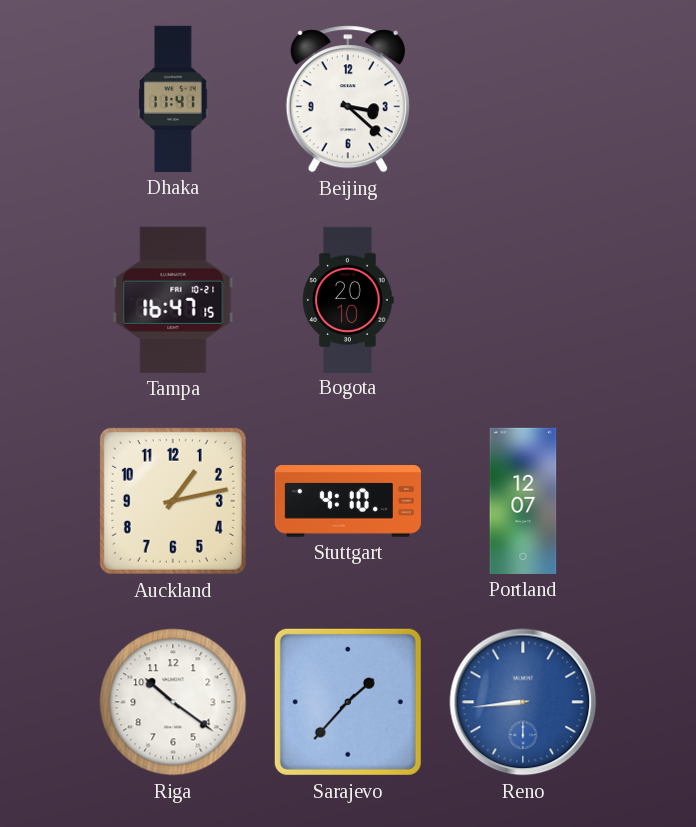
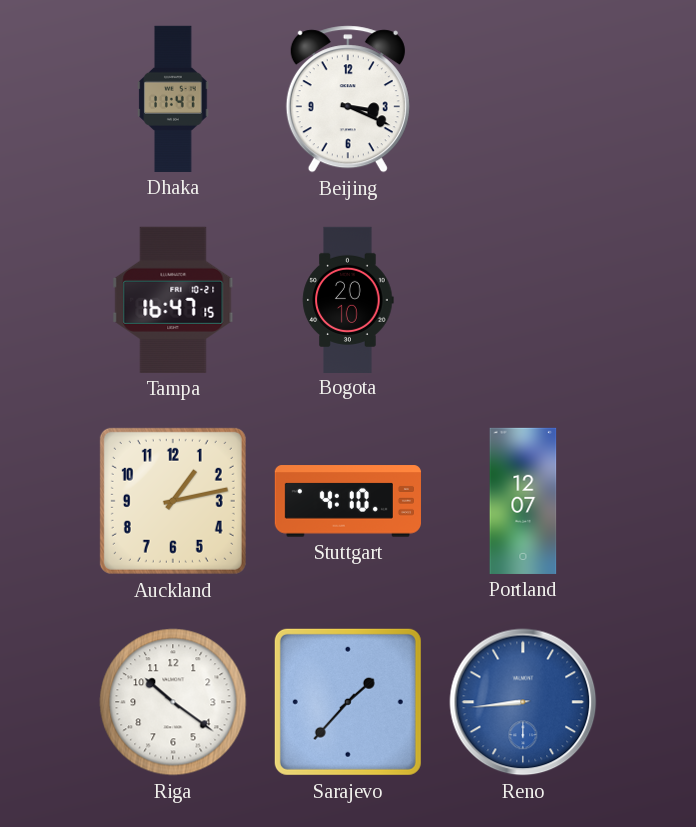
Beijing: 3:22 -> 3:19 (348, 99)
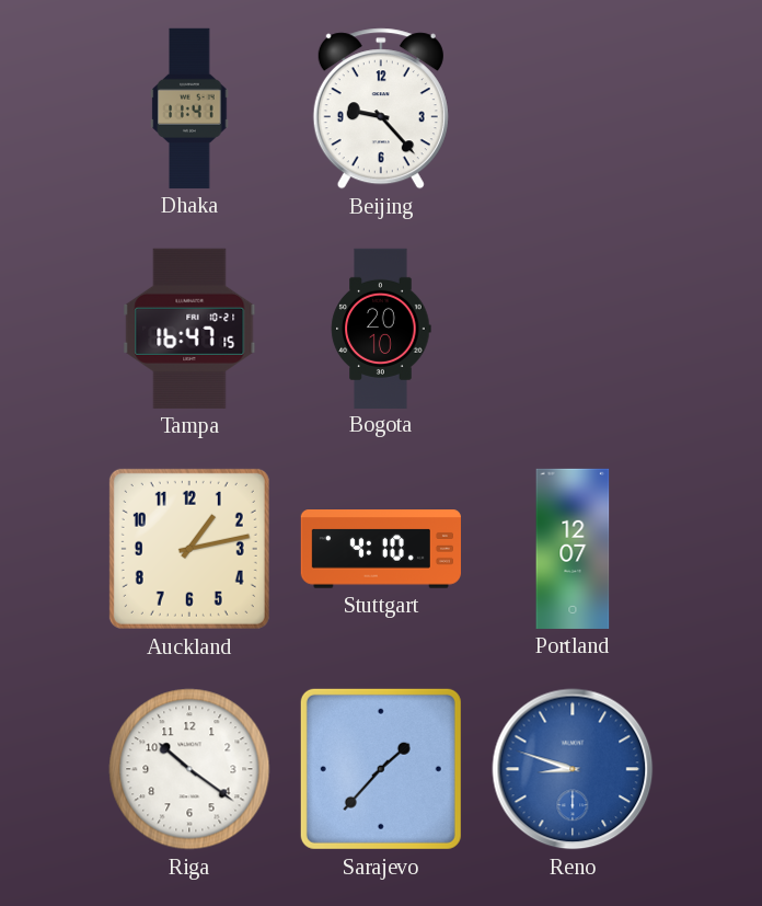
Beijing: 3:19 -> 9:23 (381, 108)
Reno: 8:44 -> 8:48 (573, 769)
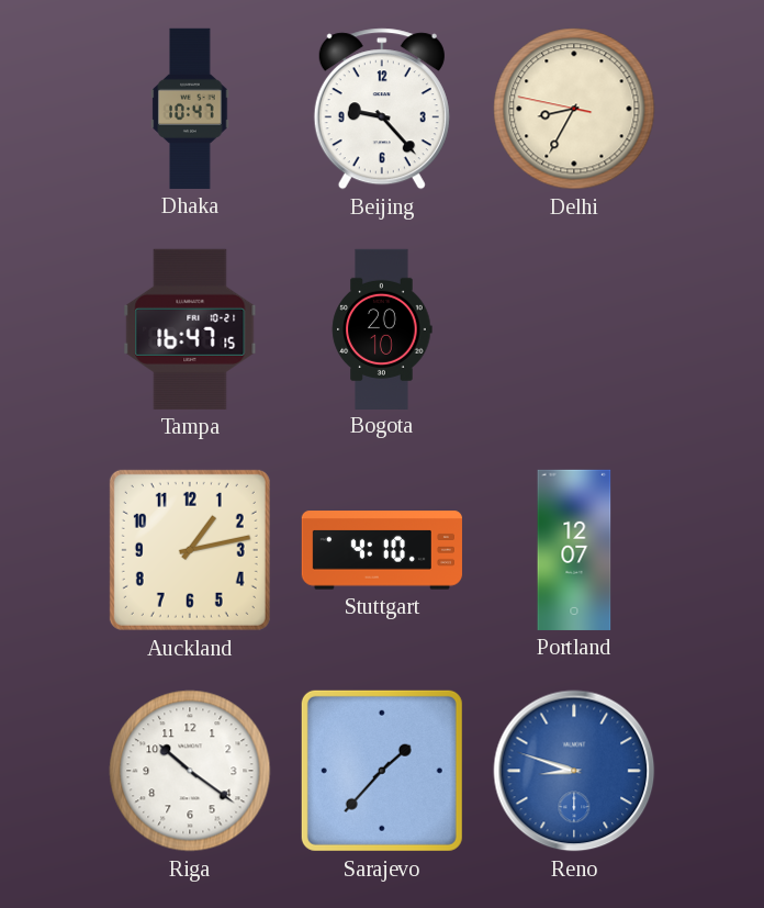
Dhaka: 11:41 -> 10:47 (190, 109)
Delhi: none -> 8:34 (574, 109)
